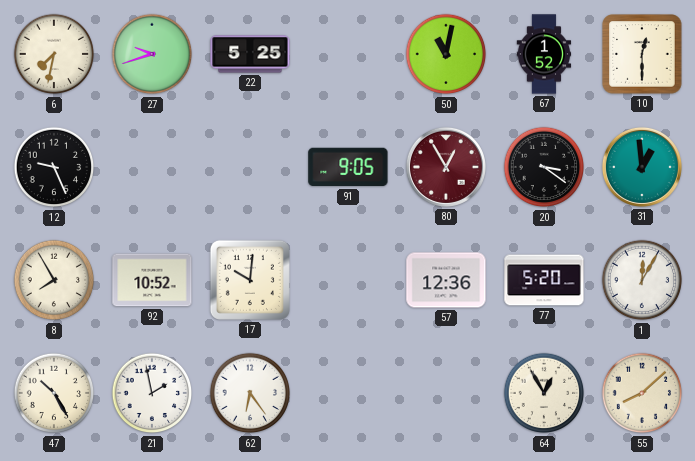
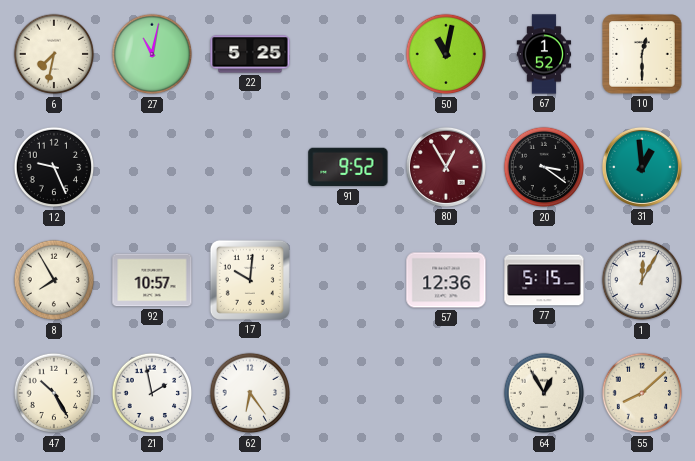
27: 9:42 -> 11:02 (152, 54)
91: 9:05 -> 9:52 (348, 167)
92: 10:52 -> 10:57 (152, 280)
77: 5:20 -> 5:15 (544, 280)
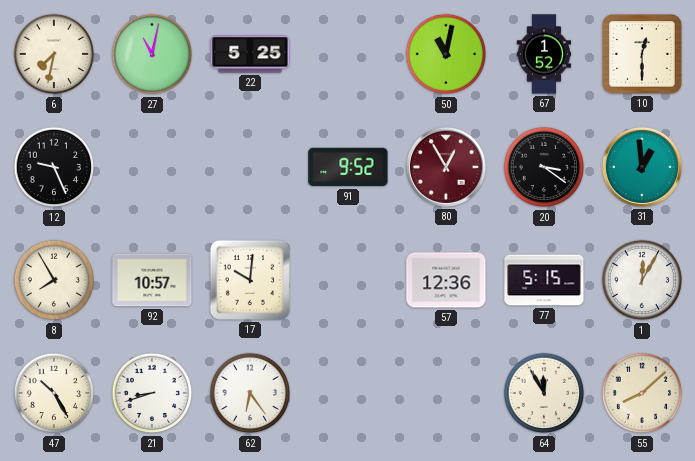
21: 1:58 -> 8:42 (152, 393)
64: 12:55 -> 11:55 (544, 393)
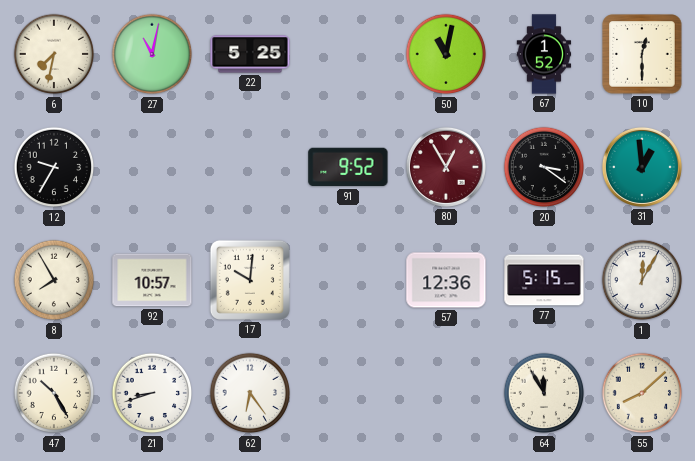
12: 9:26 -> 9:35 (54, 167)
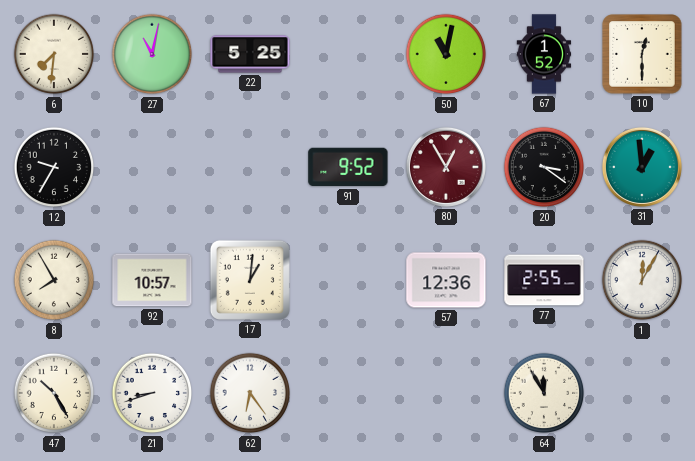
6: 7:32 -> 7:31 (54, 54)
17: 10:01 -> 1:01 (250, 280)
77: 5:15 -> 2:55 (544, 280)
55: 8:08 -> none (642, 393)
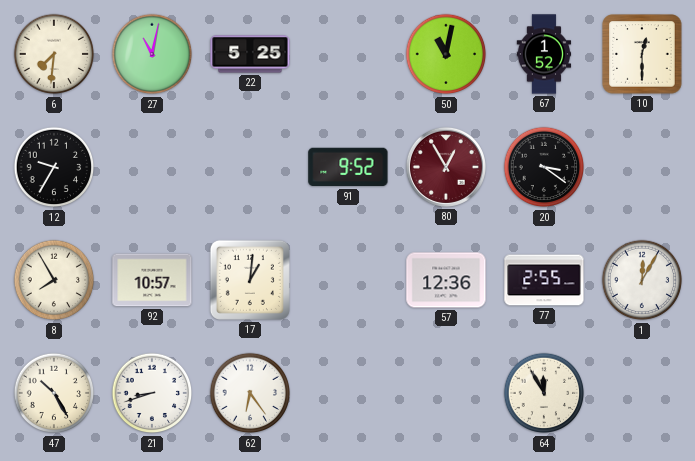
31: 12:59 -> none (642, 167)
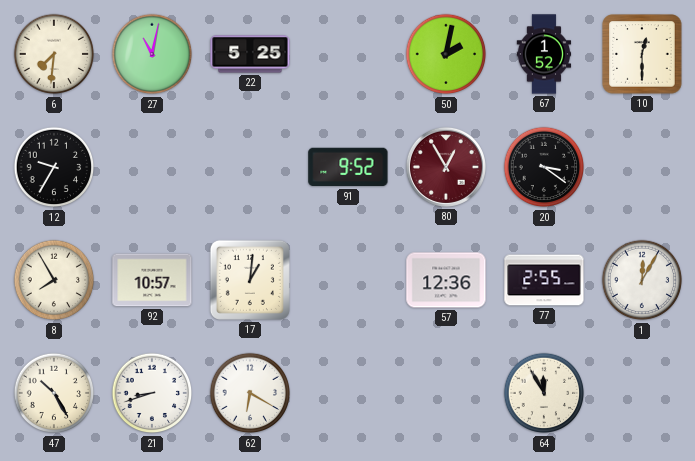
50: 11:02 -> 2:02 (446, 54)
62: 6:24 -> 6:20 (250, 393)
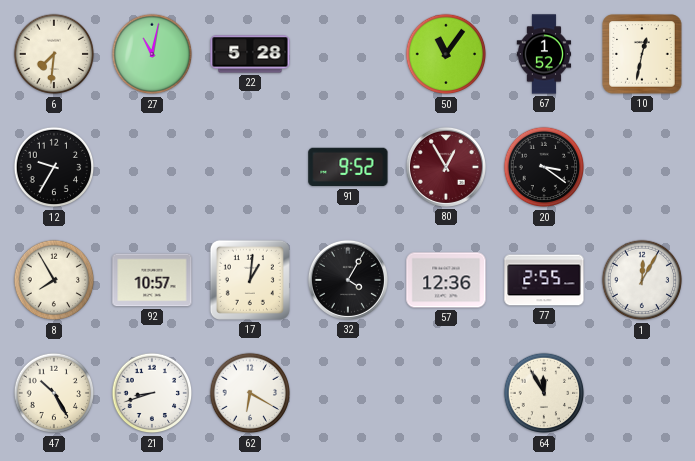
22: 5:25 -> 5:28 (250, 54)
50: 2:02 -> 11:06 (446, 54)
10: 12:30 -> 12:32 (642, 54)
32: none -> 4:05 (348, 280)
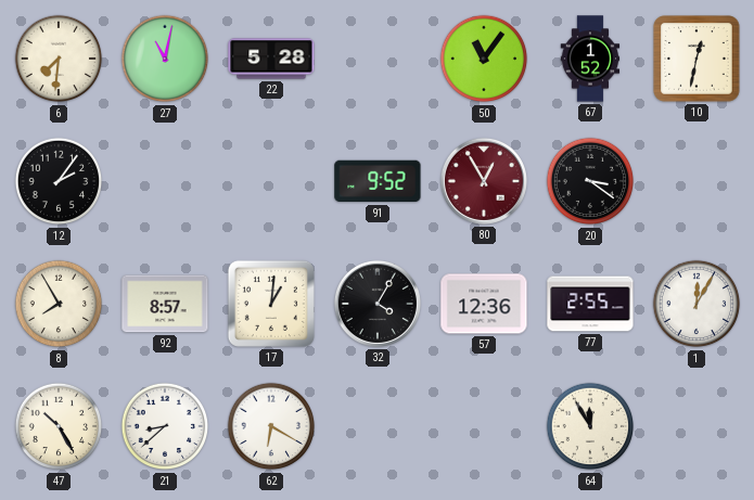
12: 9:35 -> 2:06 (59, 181)
92: 10:57 -> 8:57 (165, 304)
21: 8:42 -> 8:38 (165, 426)
